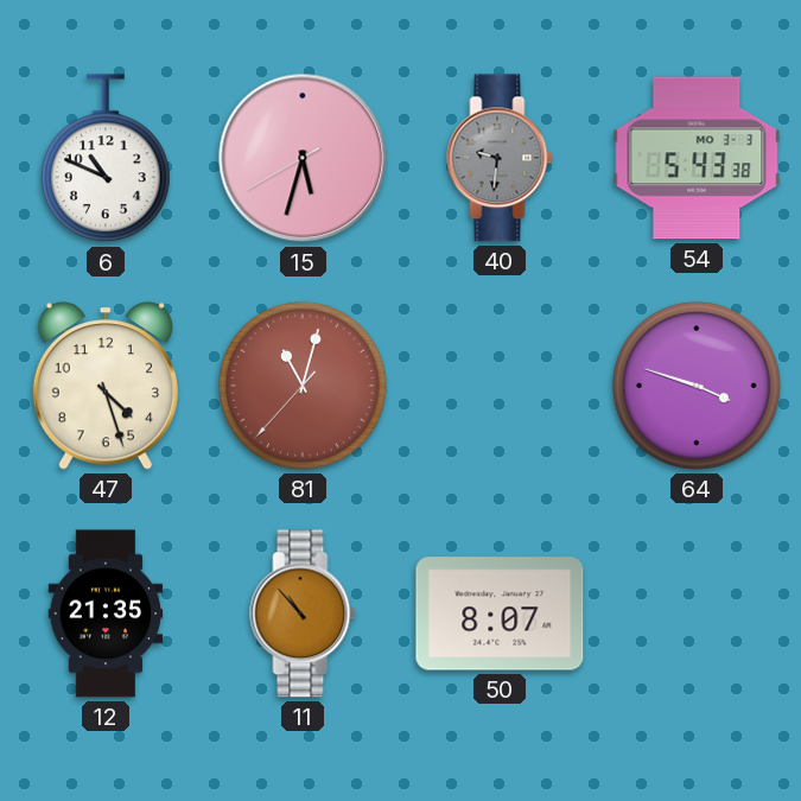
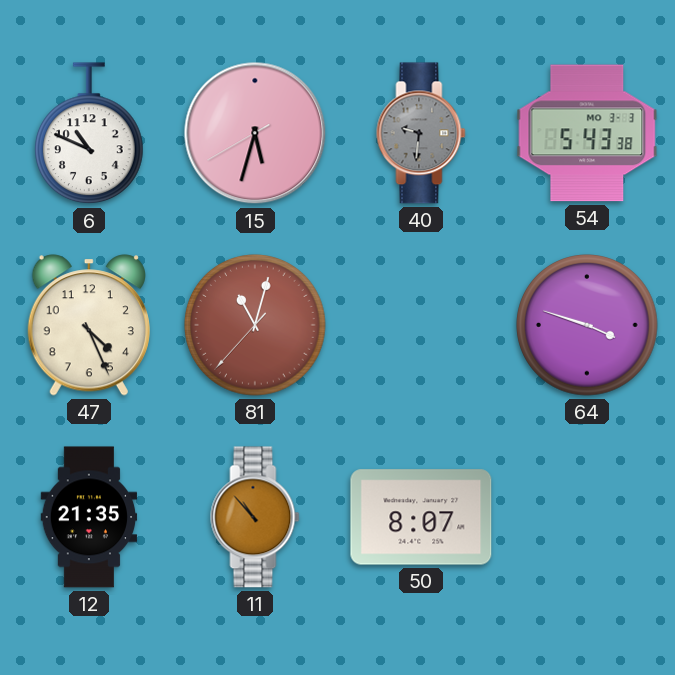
47: 4:27 -> 4:26 (89, 325)
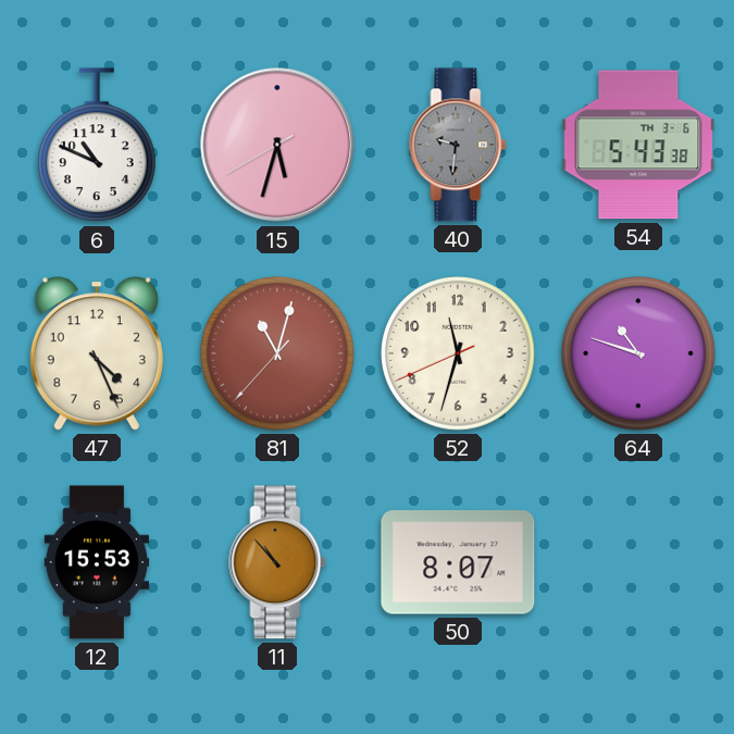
54 date: MO 3-3 -> TH 3-6 (638, 145)
52: none -> 11:32 (458, 353)
64: 3:48 -> 10:48 (638, 353)
12: 21:35 -> 15:53 (97, 562)
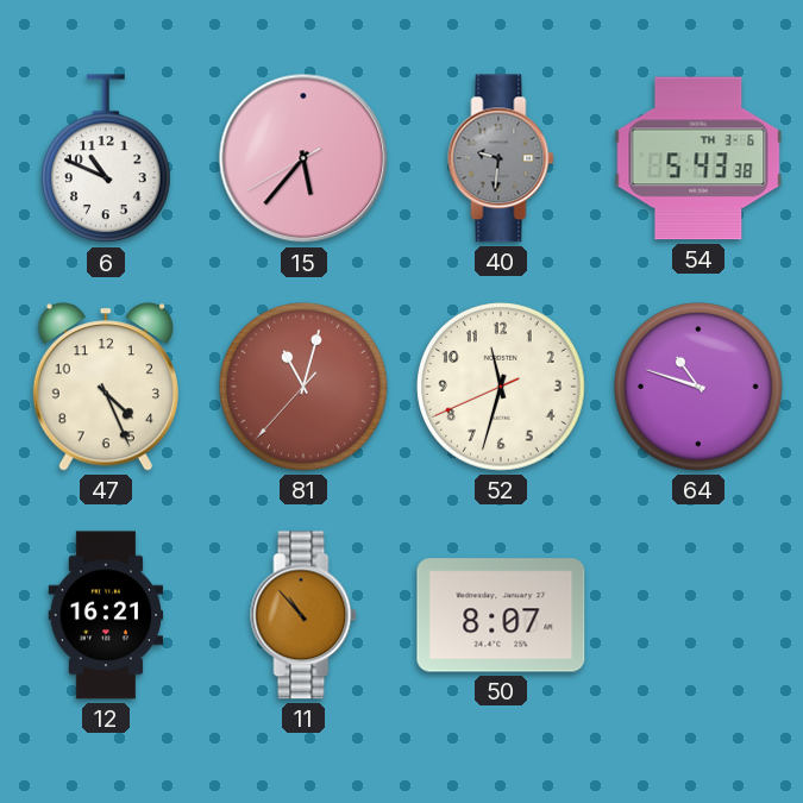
15: 5:32 -> 5:36 (303, 158)
12: 15:53 -> 16:21 (106, 615)
